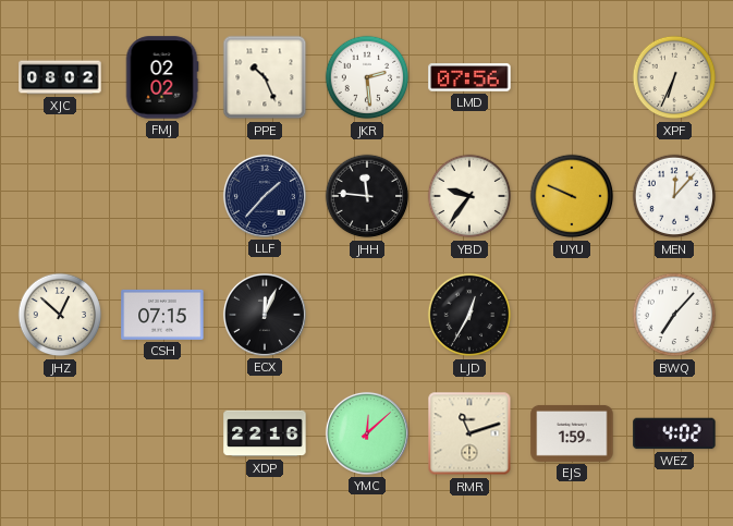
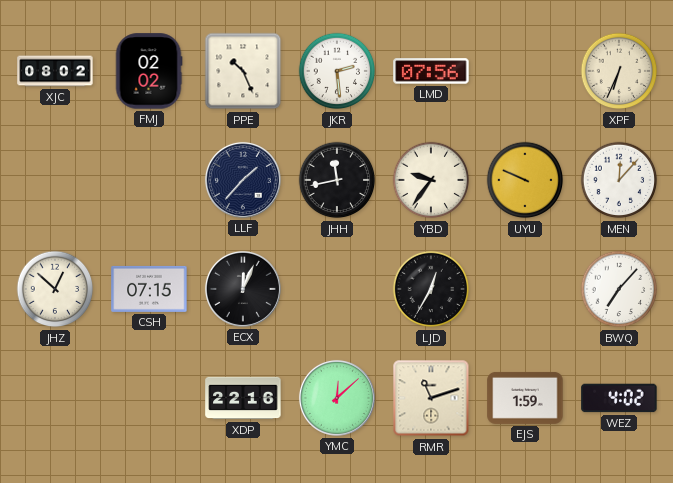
JHH: 11:46 -> 11:43 (337, 180)
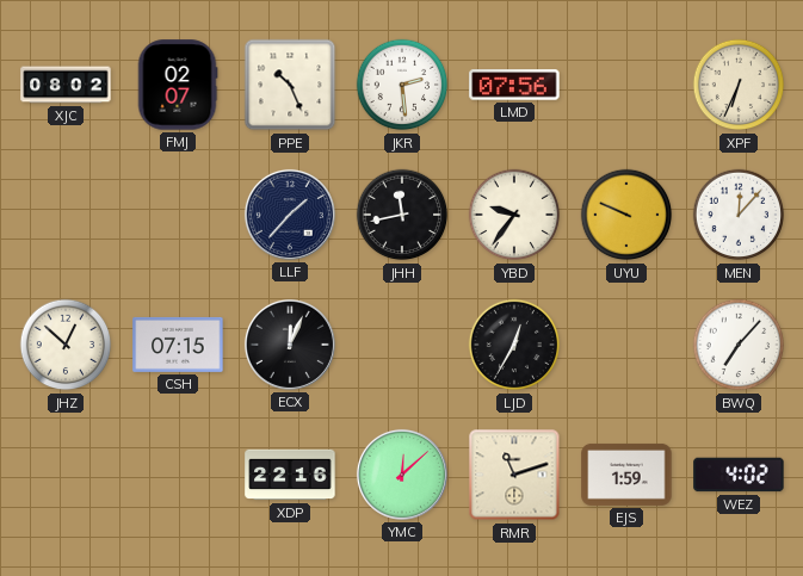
FMJ: 02:02 -> 02:07 (178, 85)
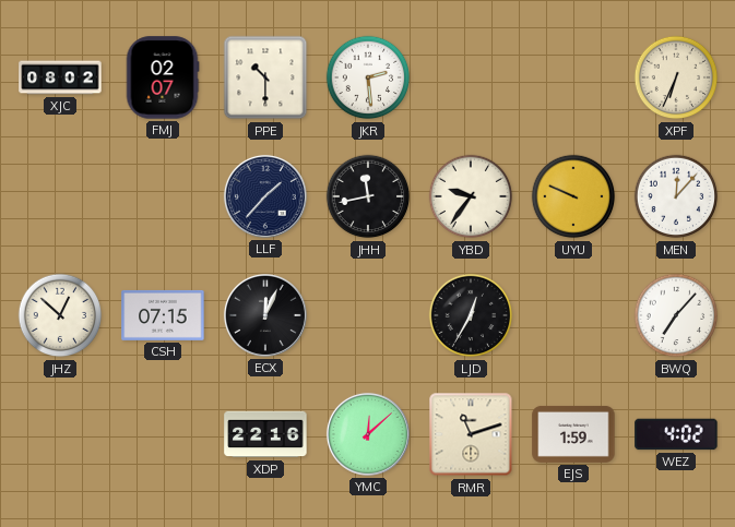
PPE: 10:26 -> 10:30 (265, 77)
LMD: 07:56 -> none (514, 85)
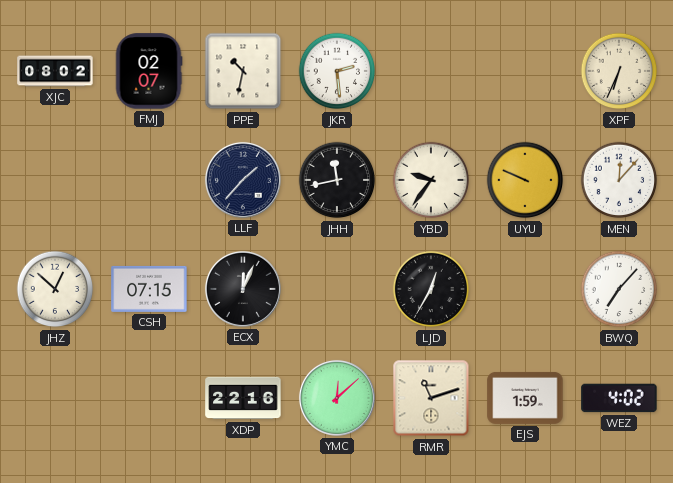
PPE: 10:30 -> 10:32 (243, 71)
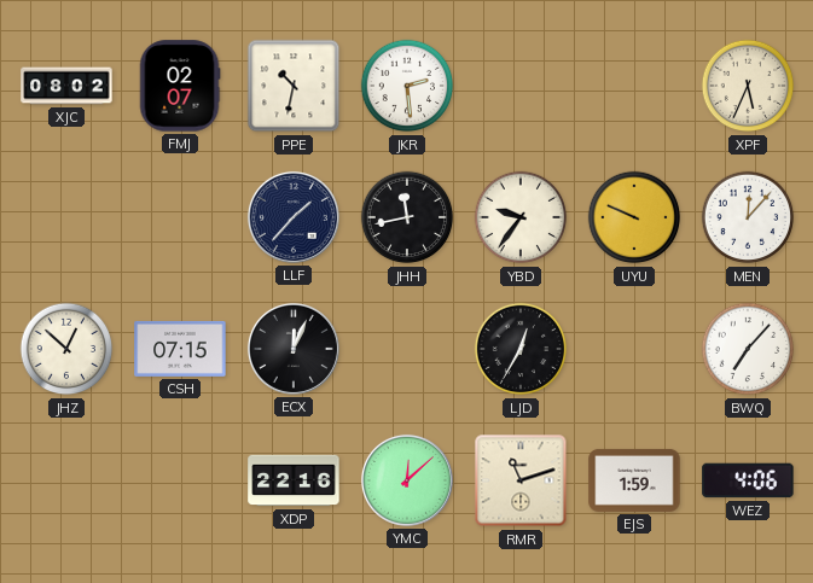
XPF: 6:34 -> 5:34 (748, 86)
WEZ: 4:02 -> 4:06 (748, 480)
